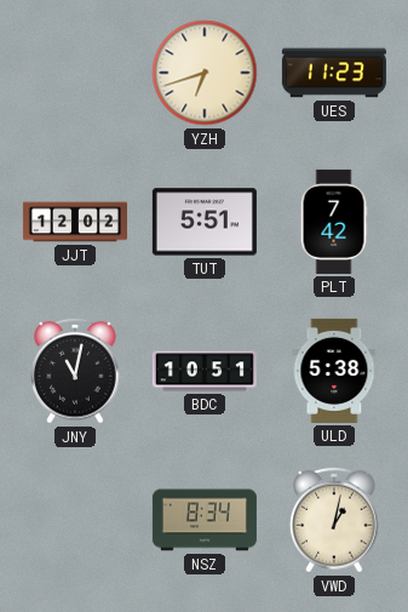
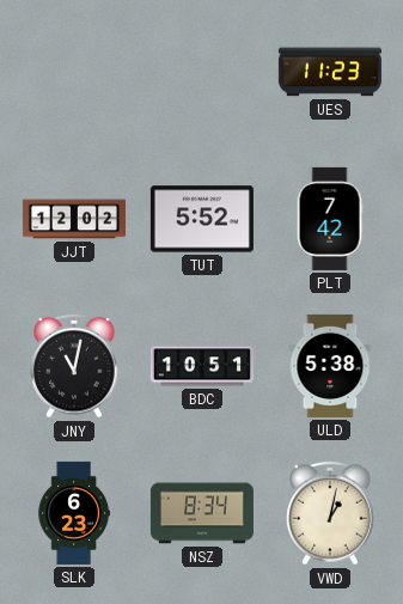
YZH: 6:42 -> none (205, 73)
TUT: 5:51 -> 5:52 (202, 219)
SLK: none -> 6:23 (74, 513)
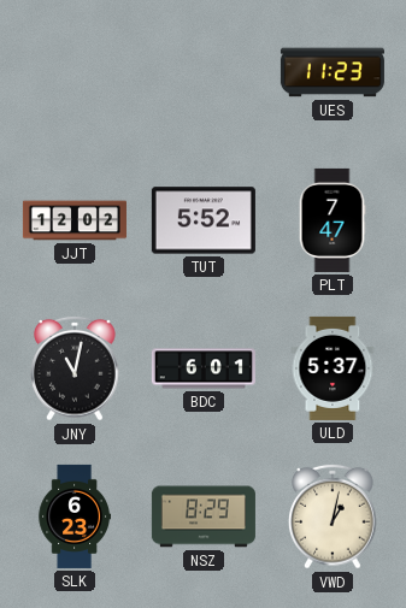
PLT: 7:42 -> 7:47 (333, 220)
BDC: 10:51 -> 6:01 (204, 368)
ULD: 5:38 -> 5:37 (333, 368)
NSZ: 8:34 -> 8:29 (204, 516)
